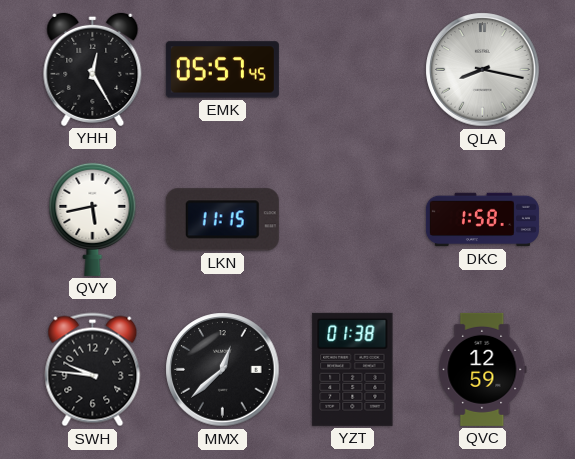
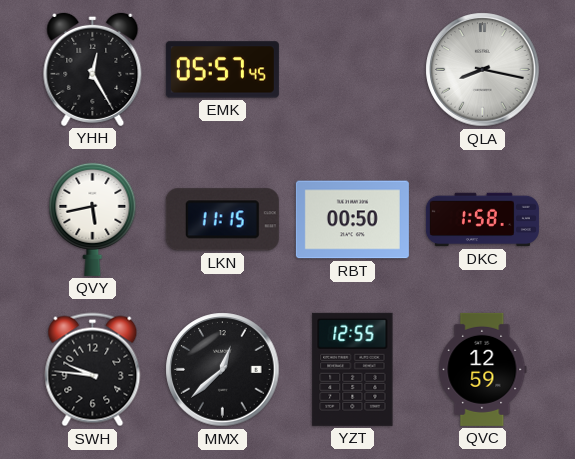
RBT: none -> 00:50 (352, 220)
YZT: 01:38 -> 12:55 (353, 369)
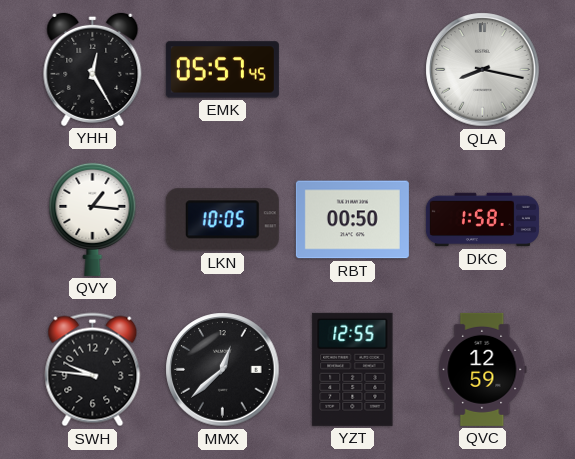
QVY: 5:43 -> 1:16 (93, 219)
LKN: 11:15 -> 10:05 (222, 220)
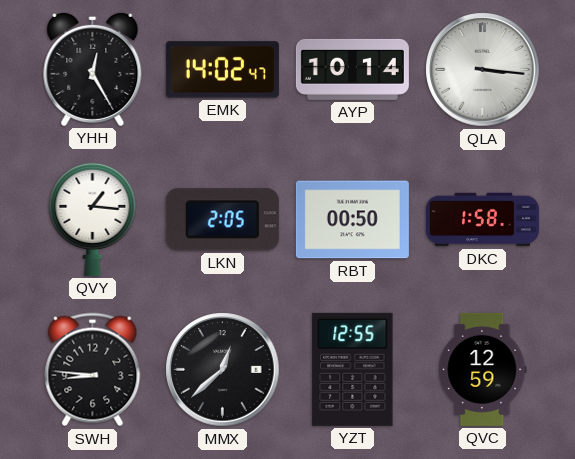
EMK: 05:57 -> 14:02 (222, 70)
AYP: none -> 10:14 (352, 69)
QLA: 8:17 -> 3:16 (483, 70)
LKN: 10:05 -> 2:05 (222, 220)
SWH: 9:46 -> 8:46 (93, 370)
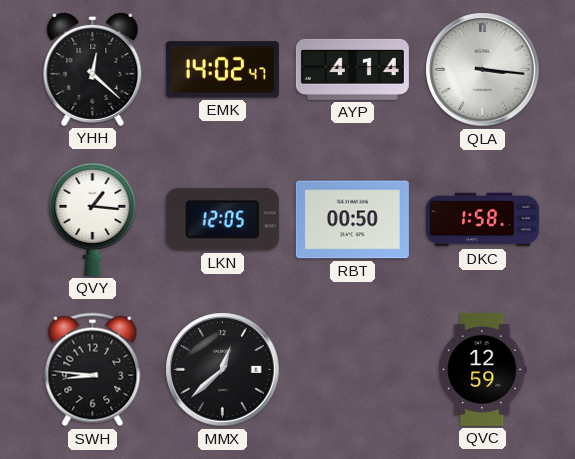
YHH: 12:25 -> 12:22 (93, 69)
AYP: 10:14 -> 4:14 (352, 69)
LKN: 2:05 -> 12:05 (222, 220)
YZT: 12:55 -> none (353, 369)
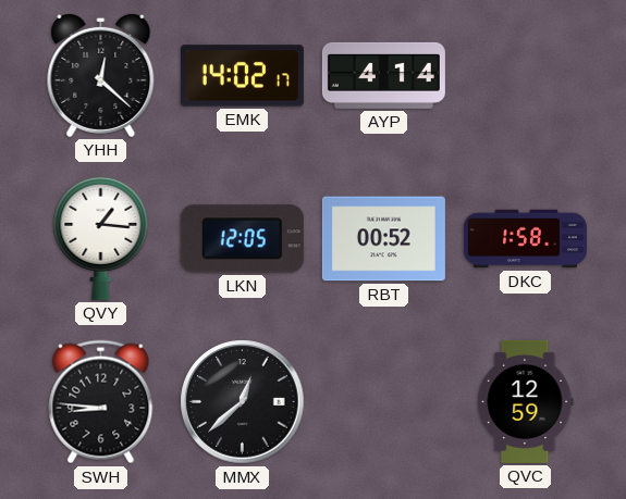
EMK: 14:02:47 -> 14:02:17 (242, 76)
QLA: 3:16 -> none (483, 70)
RBT: 00:50 -> 00:52 (383, 239)
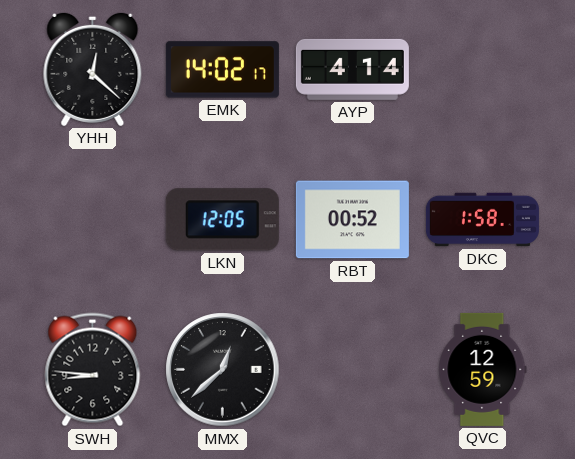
QVY: 1:16 -> none (101, 238)
